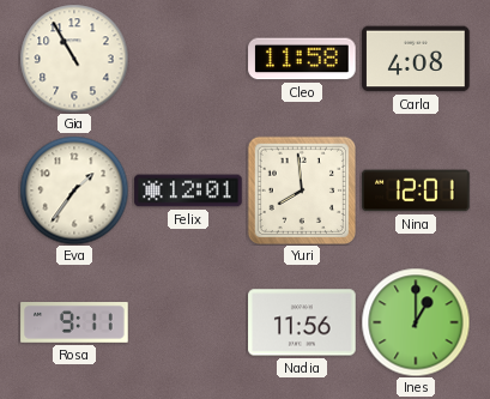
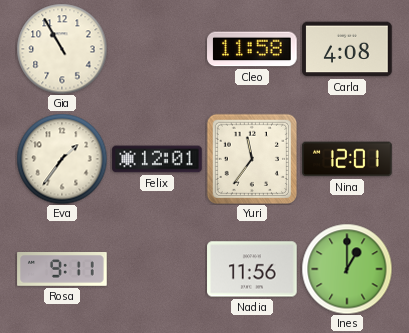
Yuri: 7:59 -> 11:36 (252, 159)
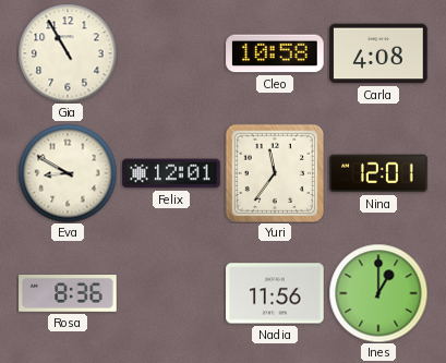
Cleo: 11:58 -> 10:58 (275, 53)
Eva: 1:36 -> 8:50 (68, 173)
Rosa: 9:11 -> 8:36 (68, 294)
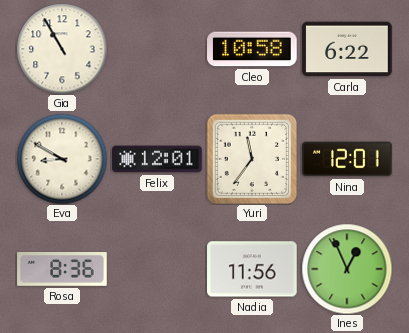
Carla: 4:08 -> 6:22 (347, 49)
Ines: 1:00 -> 12:56 (347, 269)
